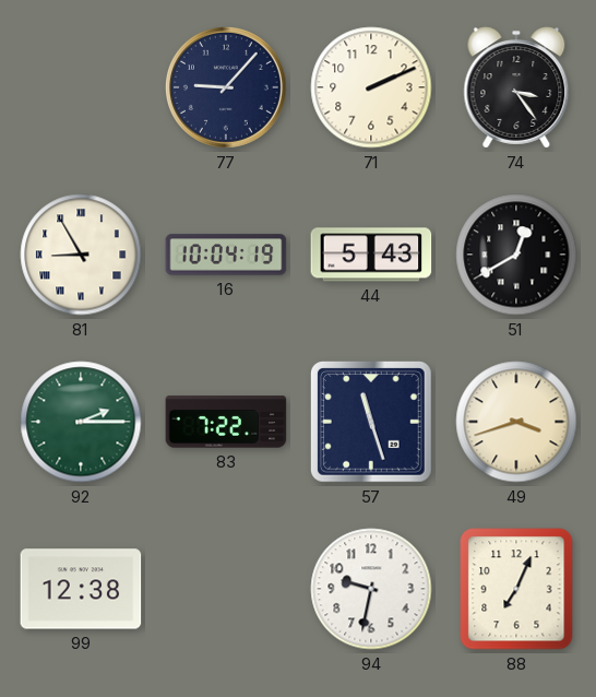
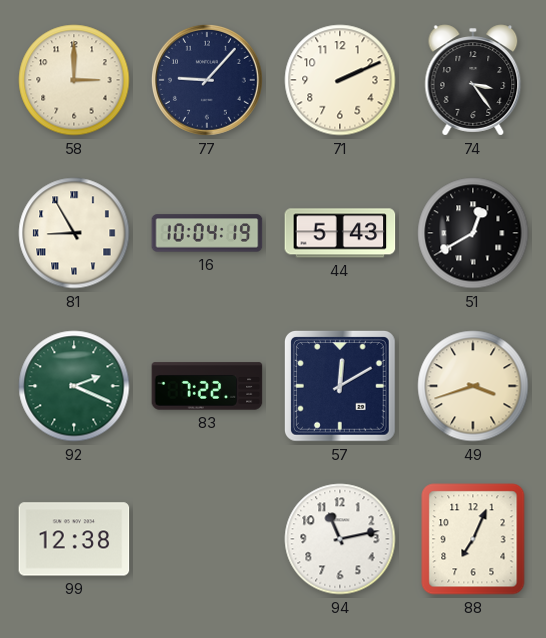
58: none -> 3:00 (74, 80)
92: 2:15 -> 2:19 (74, 386)
57: 11:27 -> 12:10 (341, 387)
94: 9:32 -> 11:13 (340, 539)
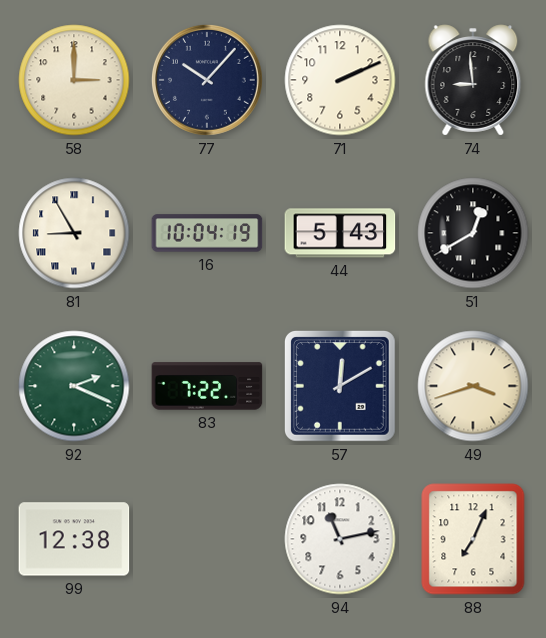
77: 9:07 -> 10:07 (207, 80)
74: 3:24 -> 8:59 (473, 80)
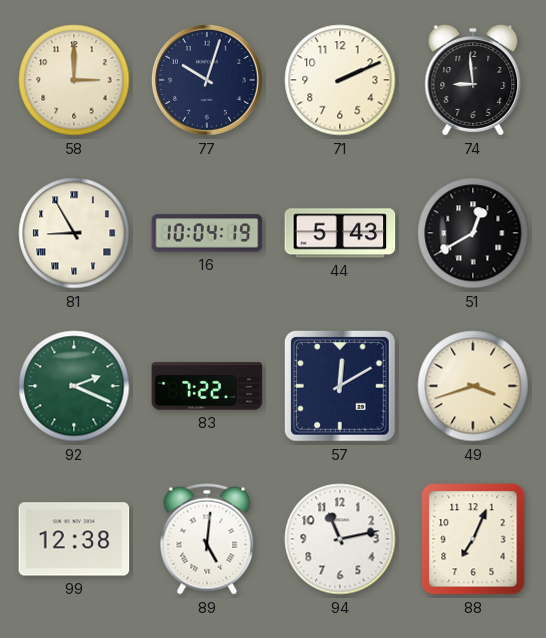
77: 10:07 -> 10:03 (207, 80)
89: none -> 5:01 (207, 539)
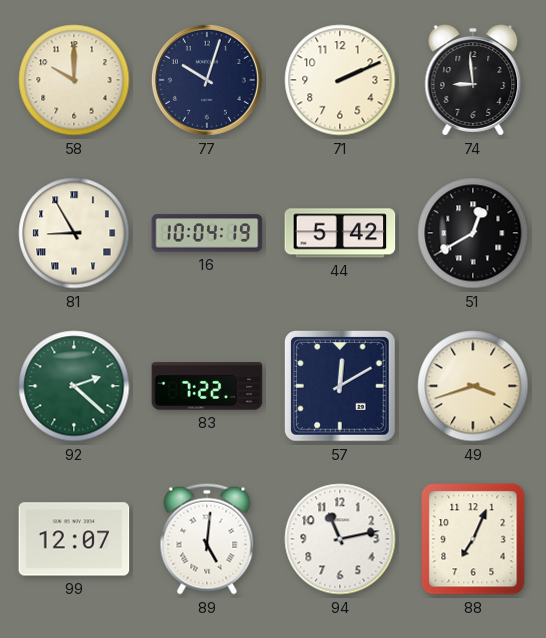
58: 3:00 -> 10:00 (74, 80)
44: 5:43 -> 5:42 (340, 233)
92: 2:19 -> 2:22 (74, 386)
99: 12:38 -> 12:07 (74, 539)
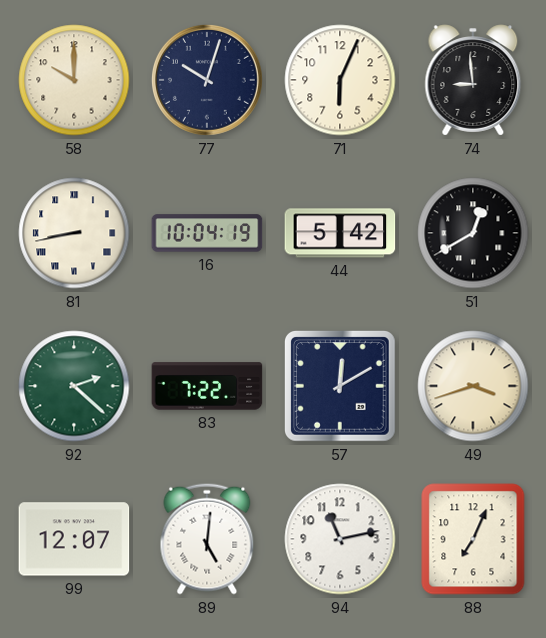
71: 2:11 -> 6:04 (340, 80)
81: 8:55 -> 8:43 (74, 233)
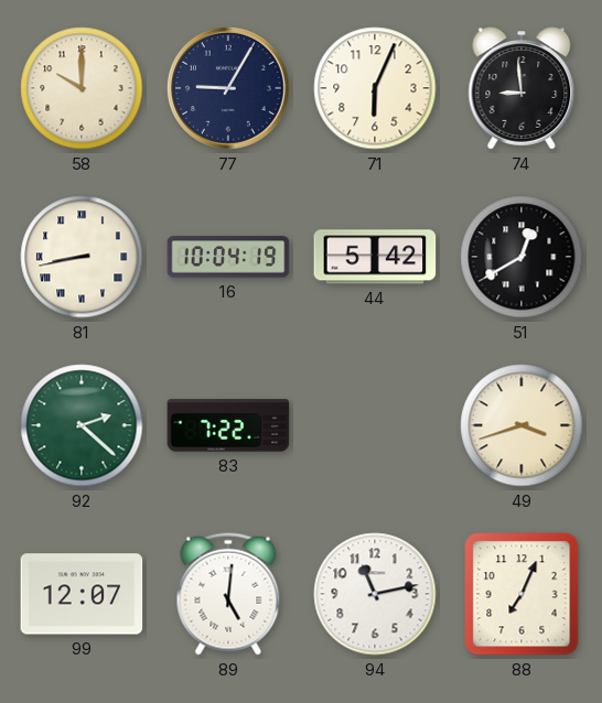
77: 10:03 -> 9:05 (228, 88)
57: 12:10 -> none (341, 387)
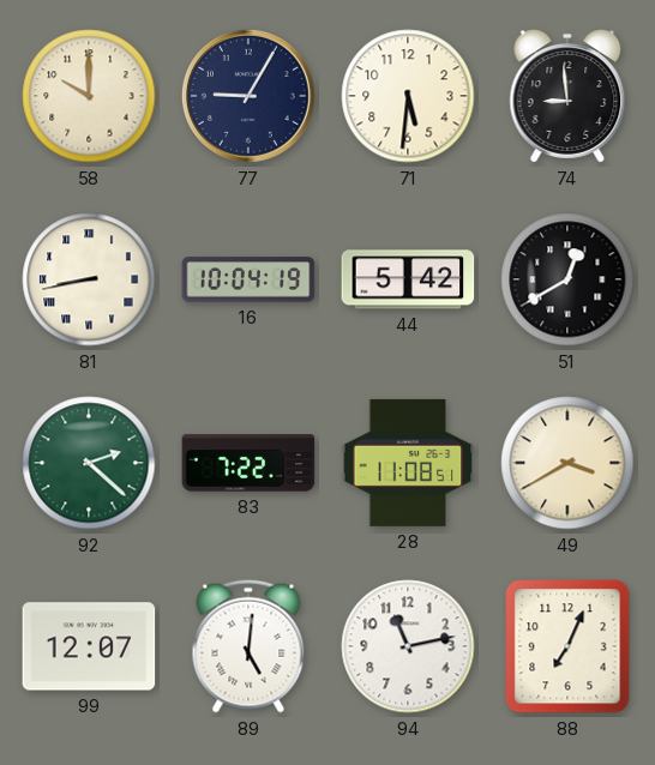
71: 6:04 -> 5:31 (408, 96)
28: none -> 11:08 (408, 463)
49: 3:42 -> 3:40 (567, 463)
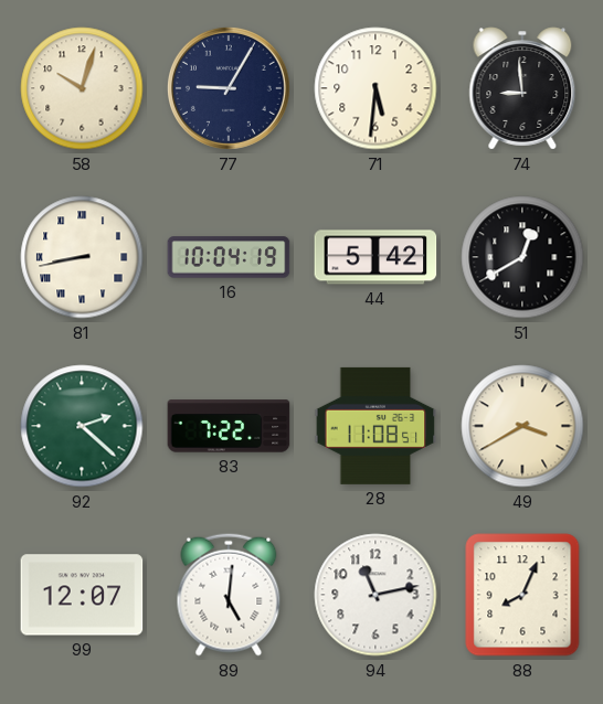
58: 10:00 -> 10:03 (82, 88)
88: 7:04 -> 8:04 (522, 595)
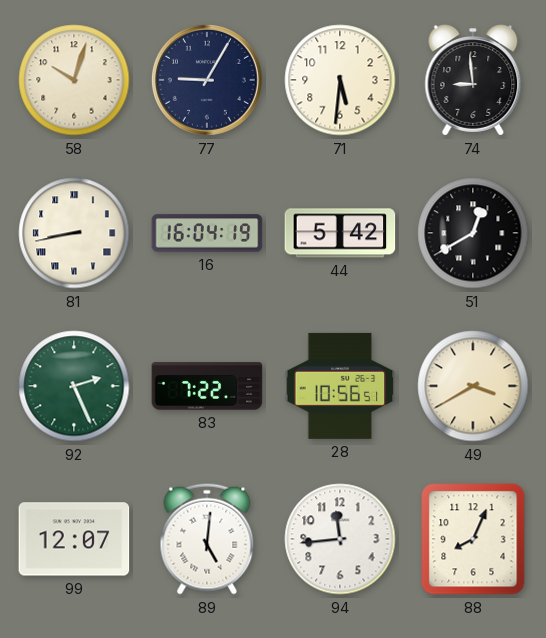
16: 10:04 -> 16:04 (207, 233)
92: 2:22 -> 2:26 (74, 386)
28: 11:08 -> 10:56 (340, 386)
94: 11:13 -> 11:44 (340, 539)
